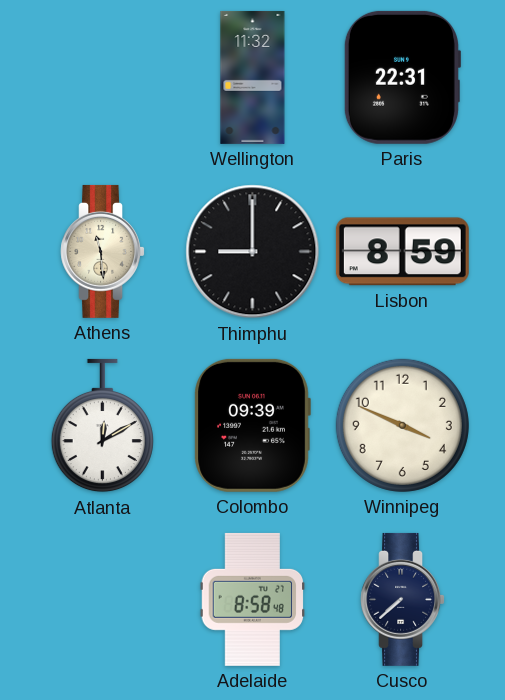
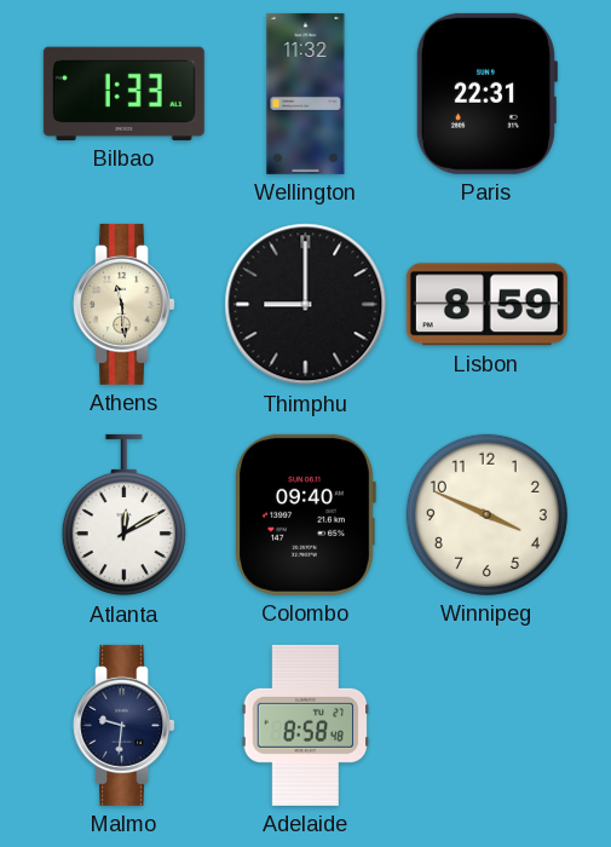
Bilbao: none -> 1:33 (123, 93)
Colombo: 09:39 -> 09:40 (305, 514)
Malmo: none -> 9:31 (123, 725)
Cusco: 7:38 -> none (402, 599)
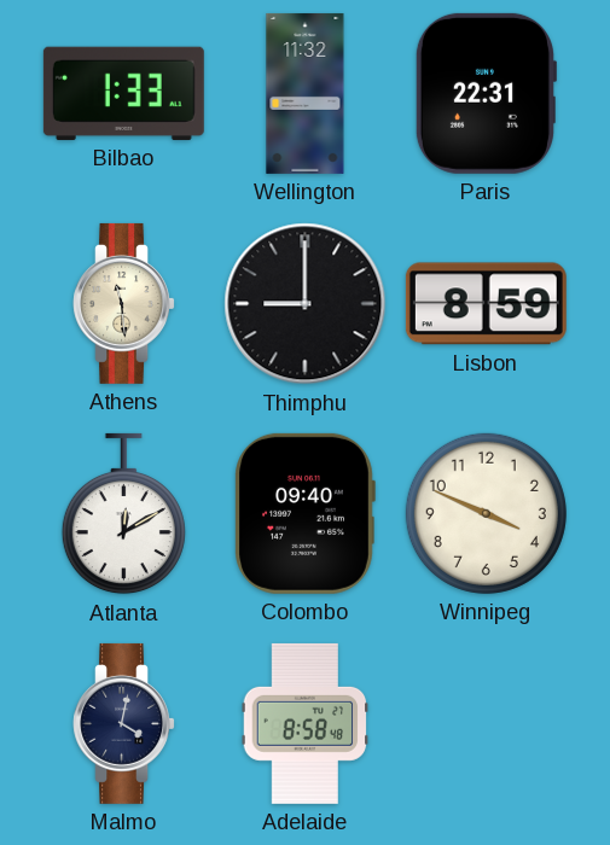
Malmo: 9:31 -> 4:02 (123, 723)
